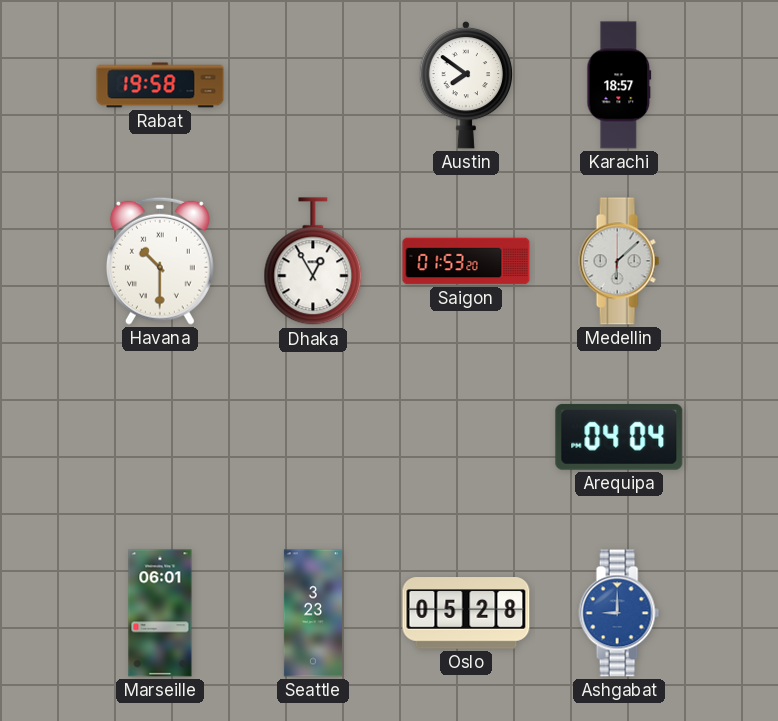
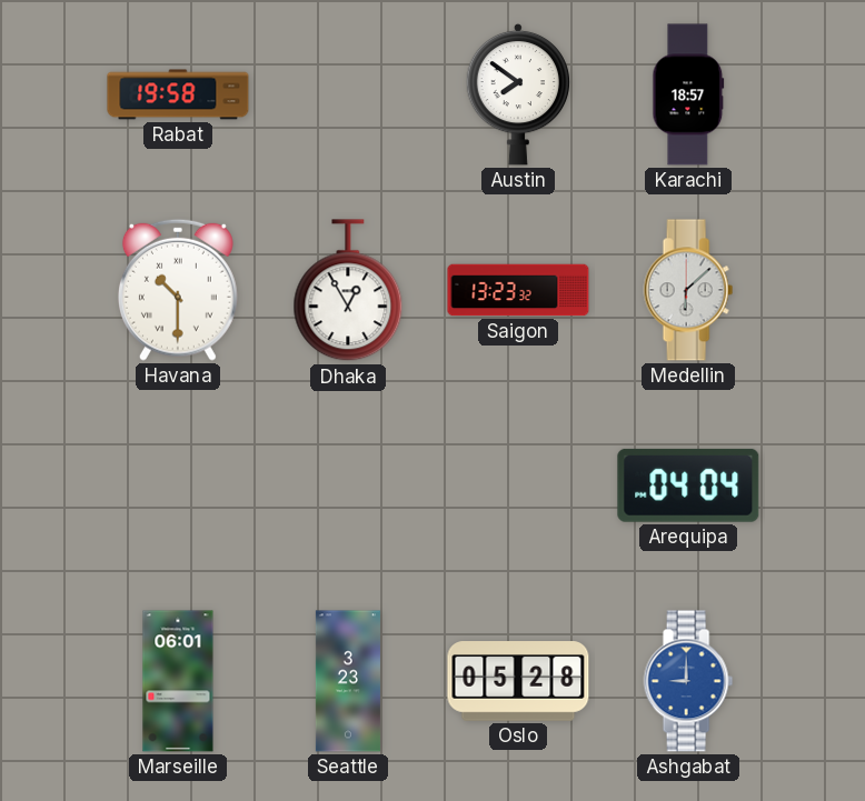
Saigon: 01:53 -> 13:23 (518, 290)
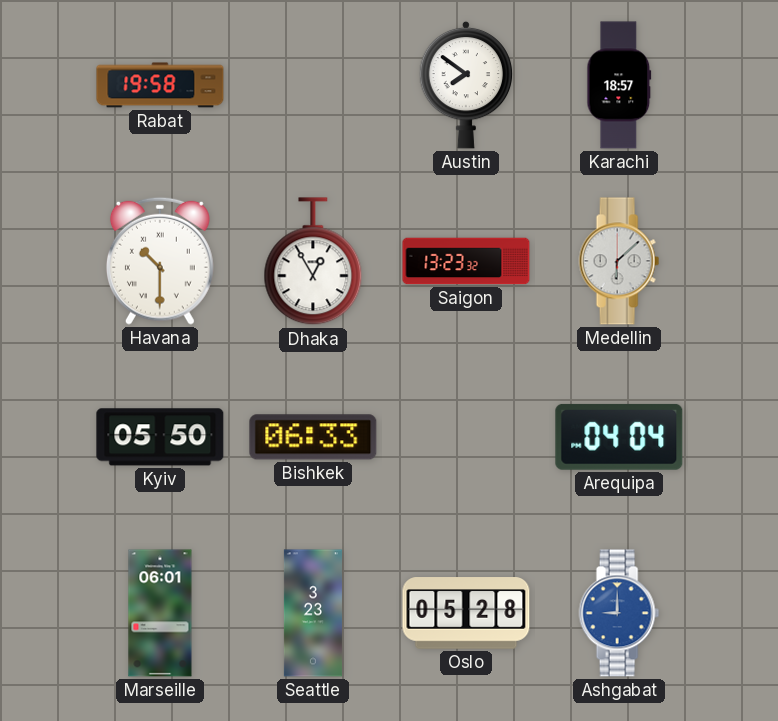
Kyiv: none -> 05:50 (160, 437)
Bishkek: none -> 06:33 (313, 437)
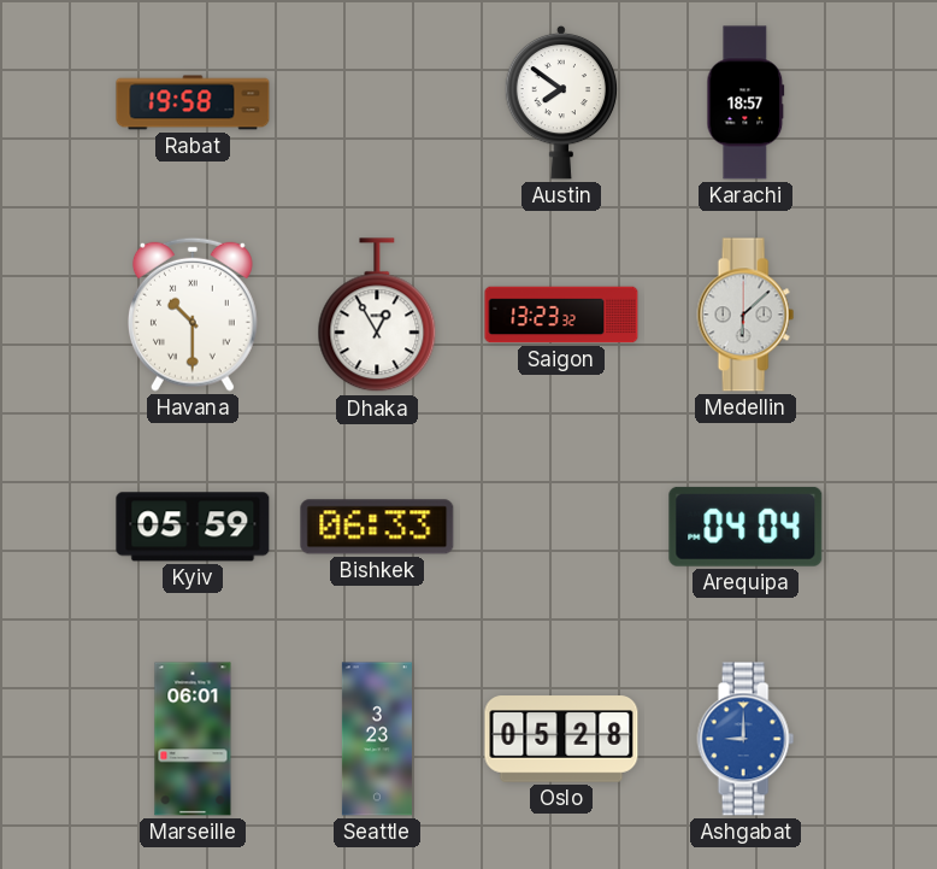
Kyiv: 05:50 -> 05:59 (193, 527)
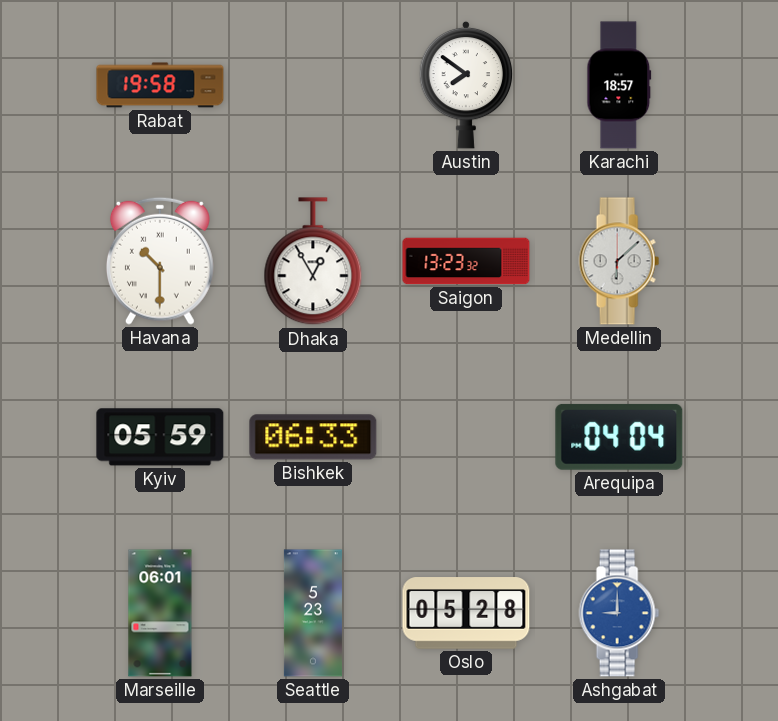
Seattle: 3:23 -> 5:23 (313, 613)
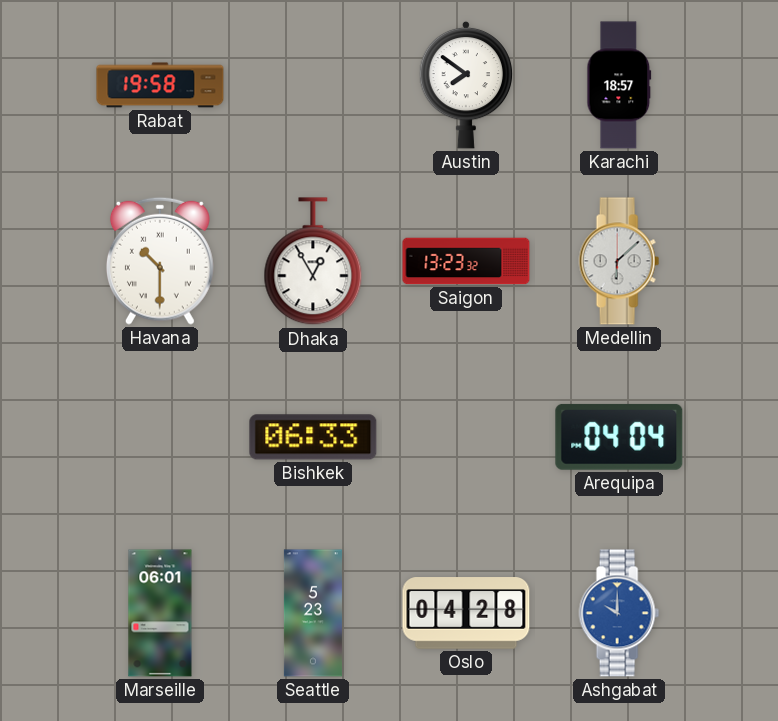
Kyiv: 05:59 -> none (160, 437)
Oslo: 05:28 -> 04:28 (466, 613)
Ashgabat: 9:00 -> 10:00 (619, 613)
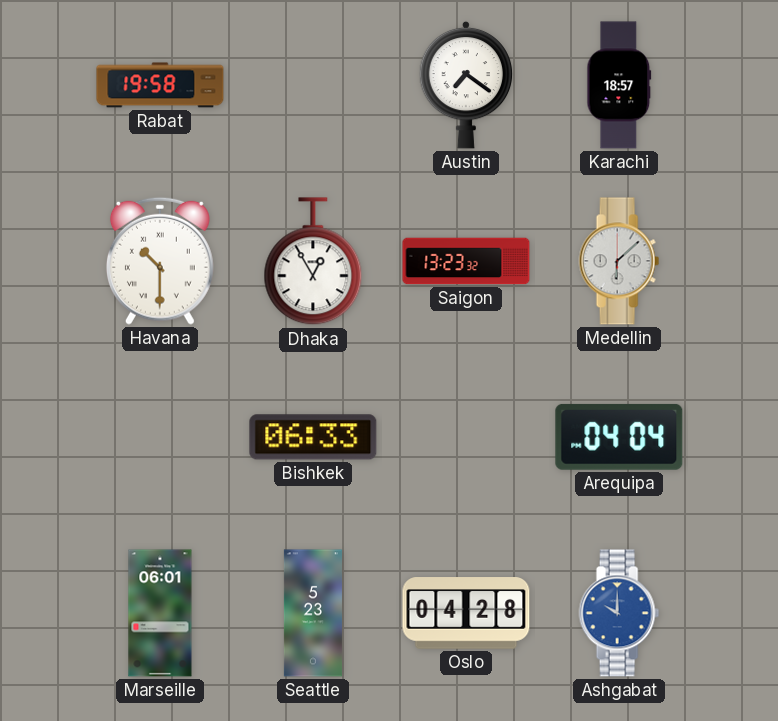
Austin: 7:51 -> 7:21 (466, 85)
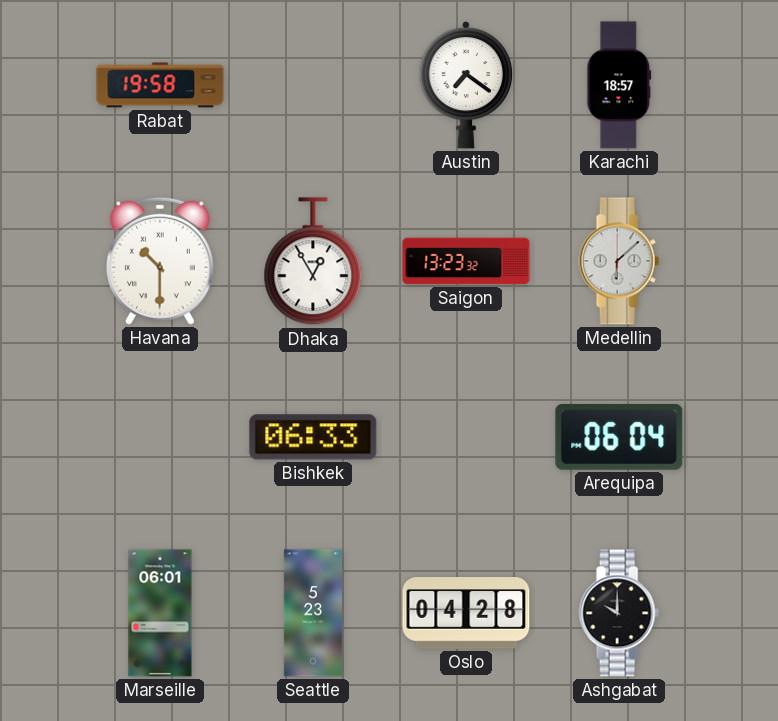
Arequipa: 04:04 -> 06:04 (619, 437)
Ashgabat dial: blue -> black (619, 613)
